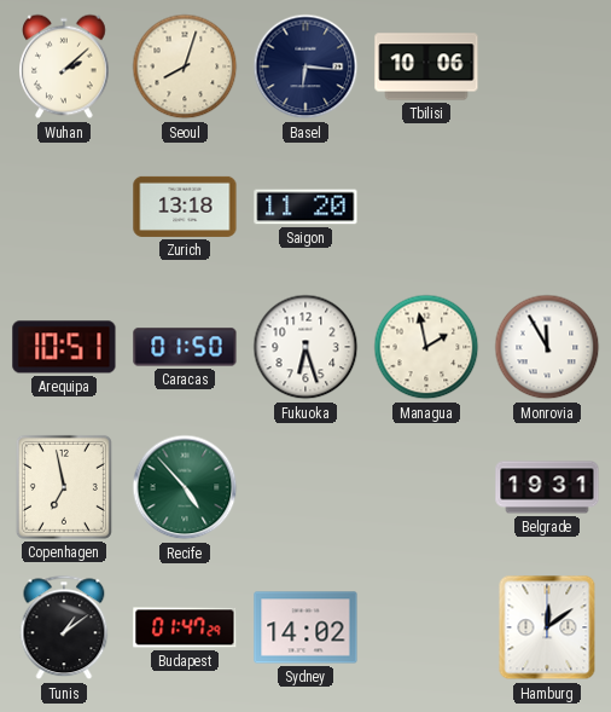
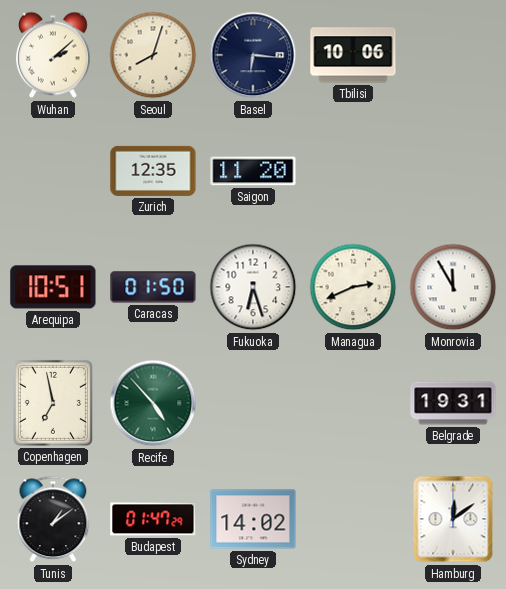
Zurich: 13:18 -> 12:35 (153, 171)
Managua: 1:58 -> 2:41 (353, 287)
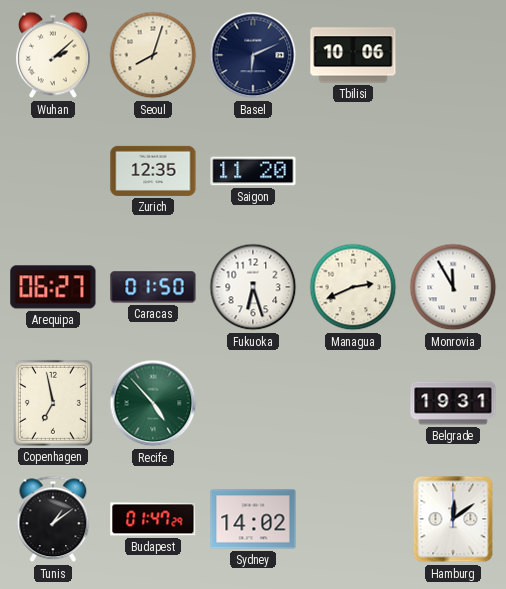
Basel: 6:16 -> 6:11 (253, 55)
Arequipa: 10:51 -> 06:27 (53, 287)
